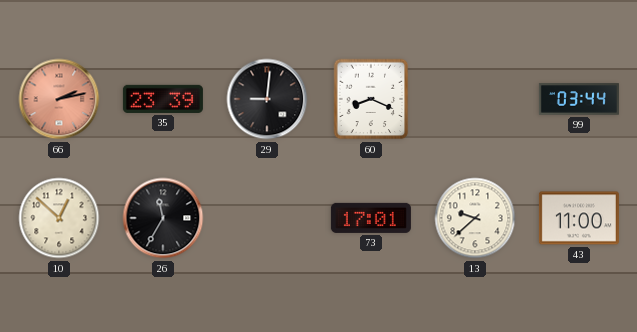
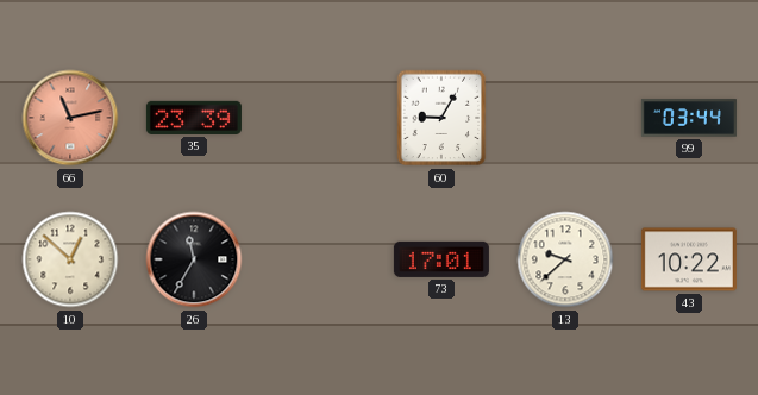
66: 2:13 -> 11:13 (70, 118)
29: 9:01 -> none (267, 99)
60: 8:19 -> 9:05 (441, 118)
43: 11:00 -> 10:22 (689, 259)
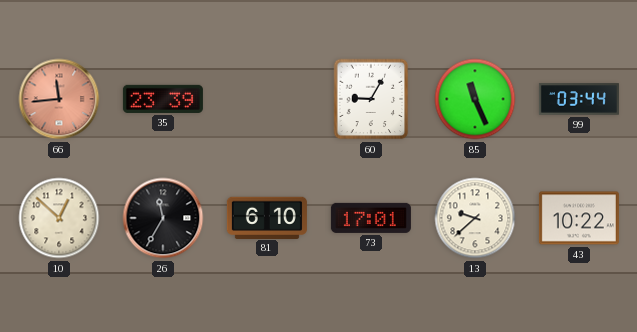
66: 11:13 -> 11:44 (59, 99)
85: none -> 11:26 (475, 99)
81: none -> 6:10 (267, 217)
